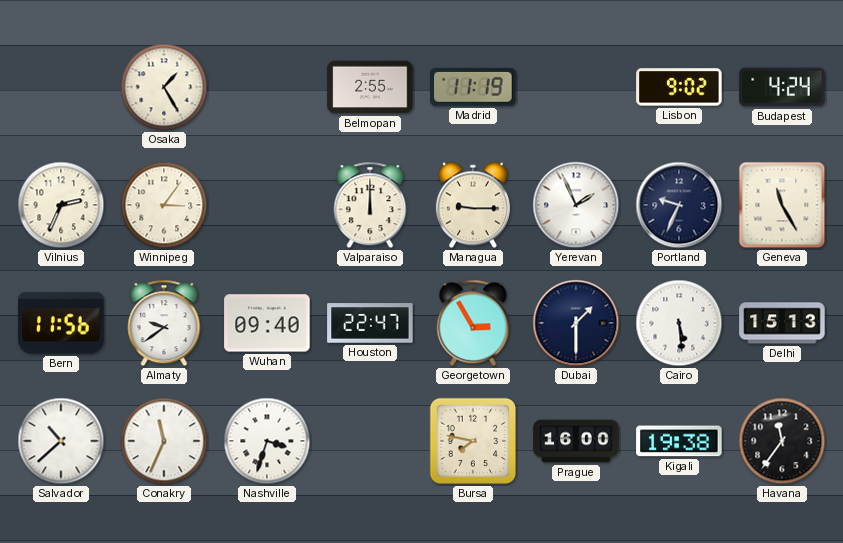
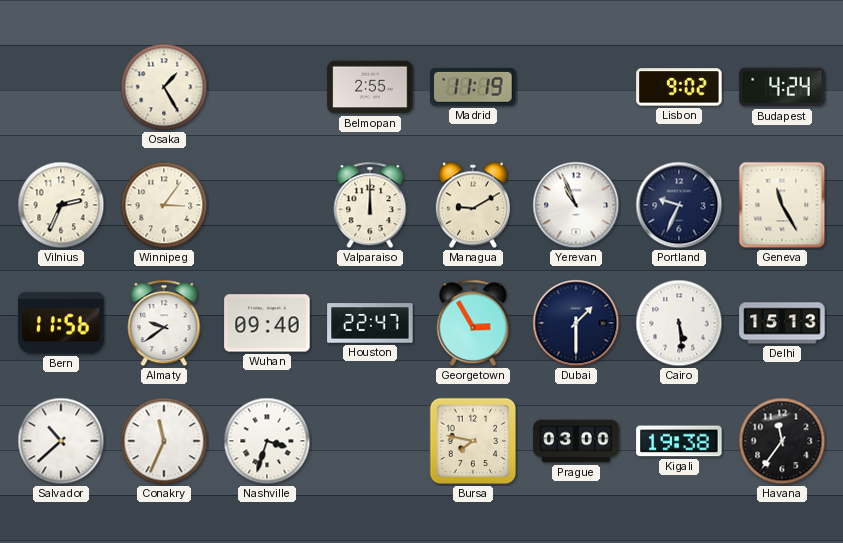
Managua: 9:15 -> 9:10 (473, 205)
Yerevan: 1:56 -> 10:56 (576, 205)
Prague: 16:00 -> 03:00 (576, 441)
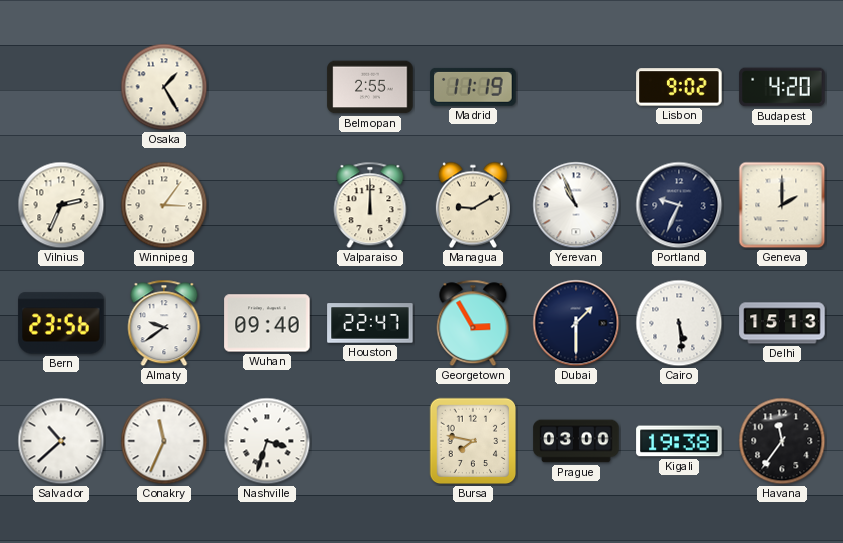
Budapest: 4:24 -> 4:20 (782, 87)
Geneva: 11:25 -> 2:00 (782, 205)
Bern: 11:56 -> 23:56 (61, 323)
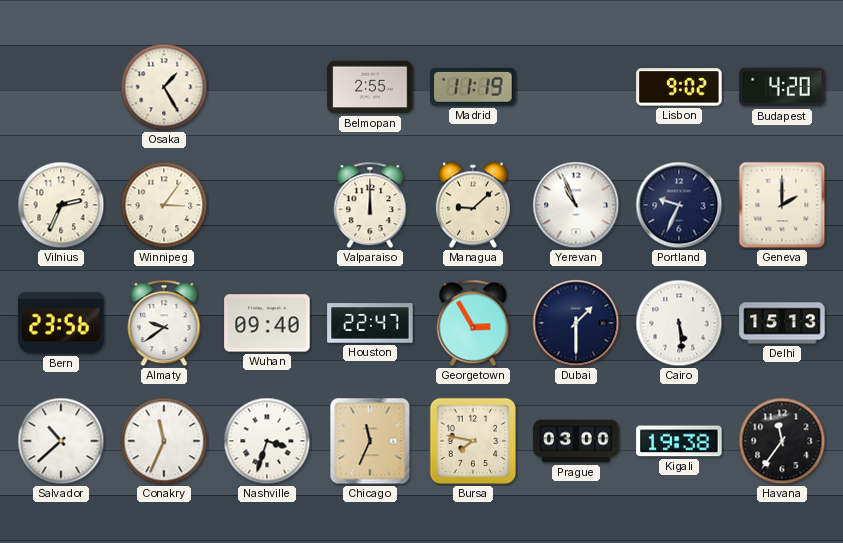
Managua: 9:10 -> 9:08 (473, 205)
Chicago: none -> 11:34 (370, 441)
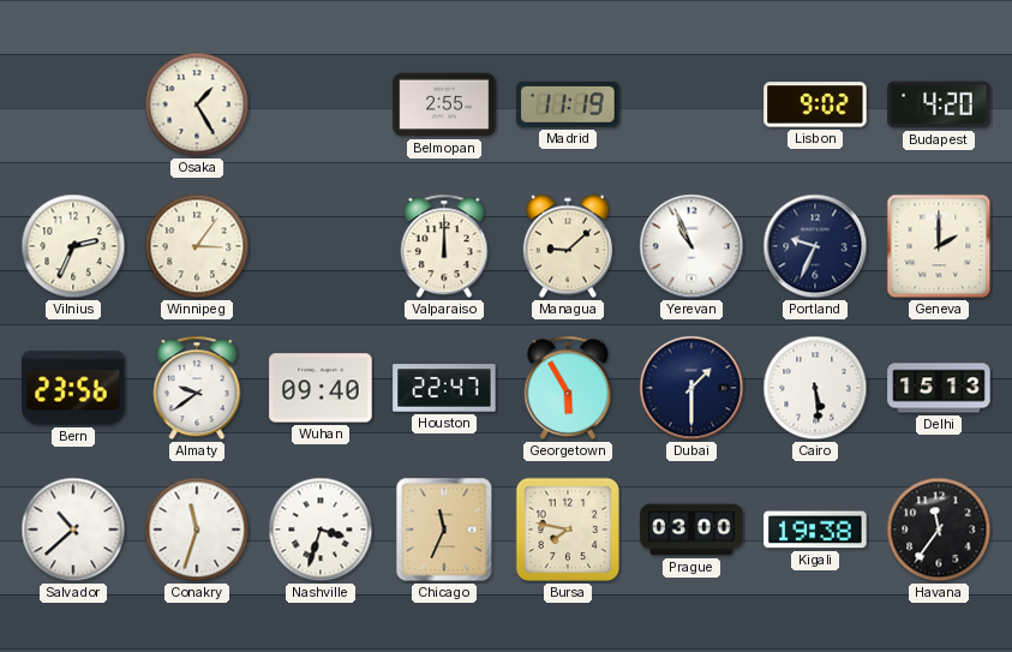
Georgetown: 2:55 -> 5:55 (568, 388)
Conakry: 11:34 -> 11:33 (197, 530)
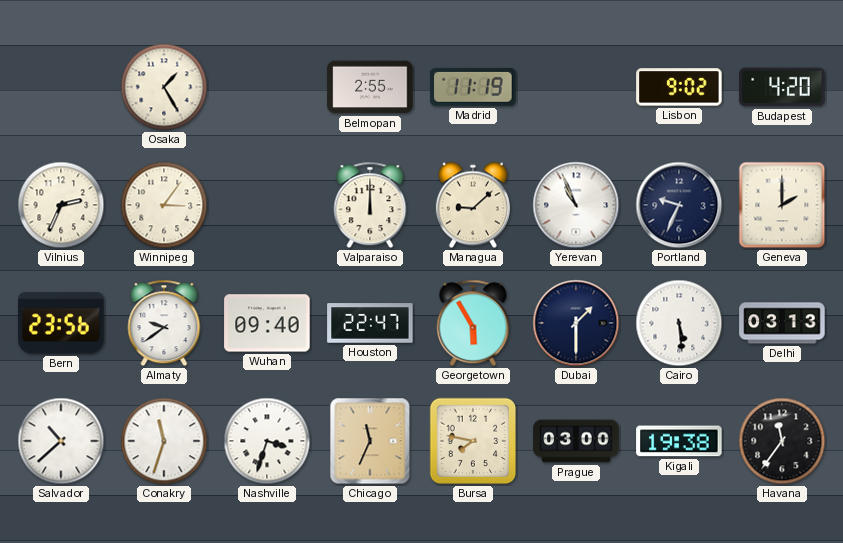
Delhi: 15:13 -> 03:13 (782, 323)
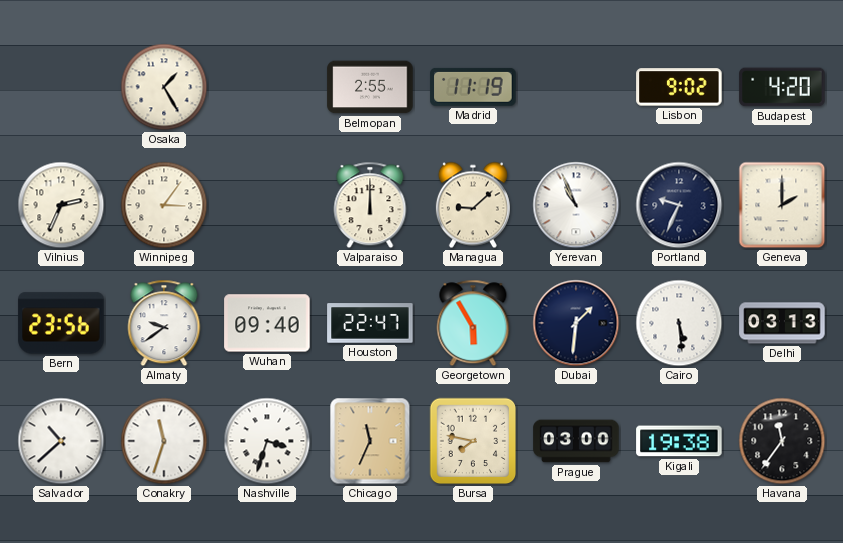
Dubai: 1:30 -> 1:31 (576, 323)
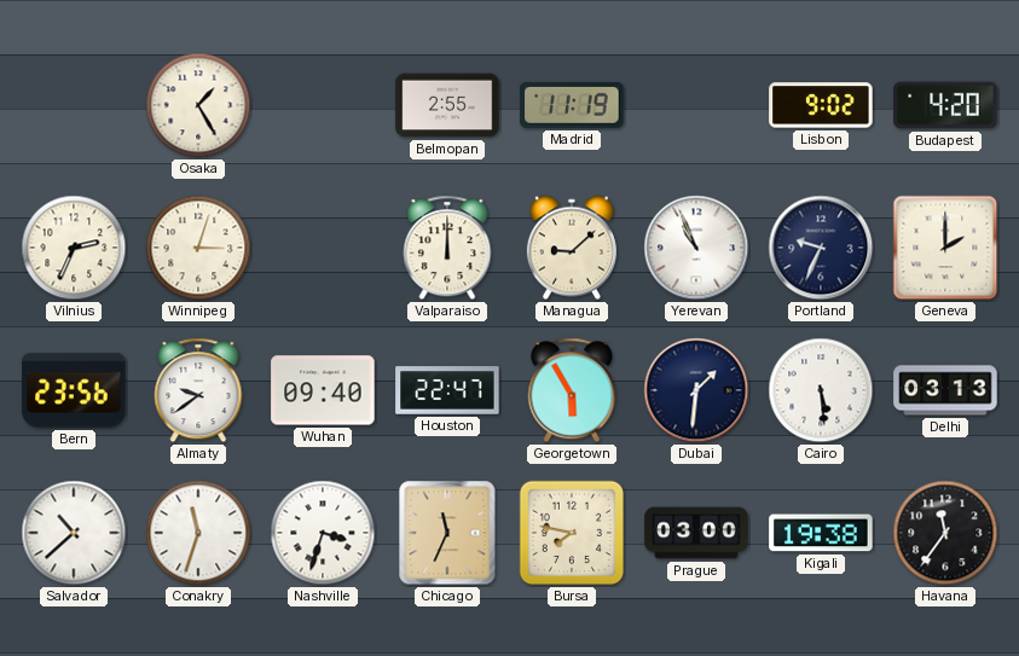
Winnipeg: 3:06 -> 3:03 (198, 248)
